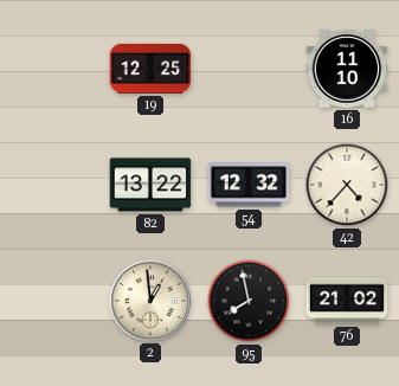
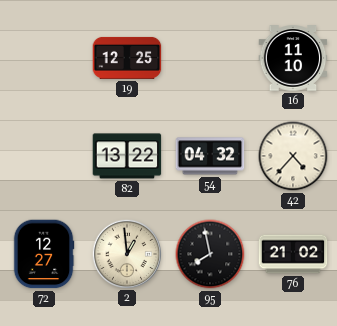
54: 12:32 -> 04:32 (210, 156)
72: none -> 12:27 (44, 254)
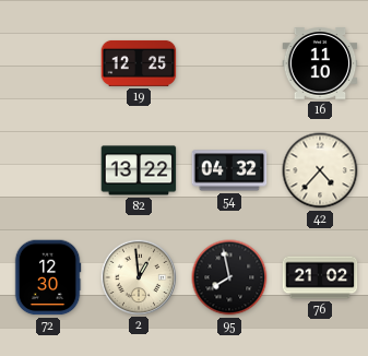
72: 12:27 -> 12:30 (48, 277)
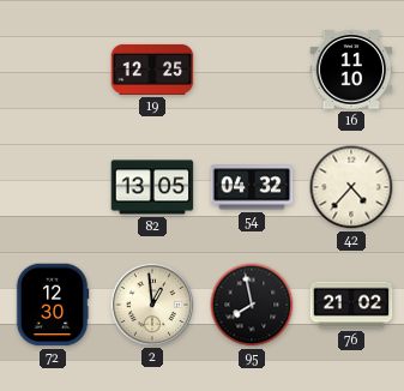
82: 13:22 -> 13:05 (152, 187)
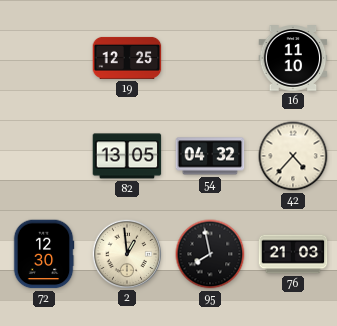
76: 21:02 -> 21:03 (293, 254)
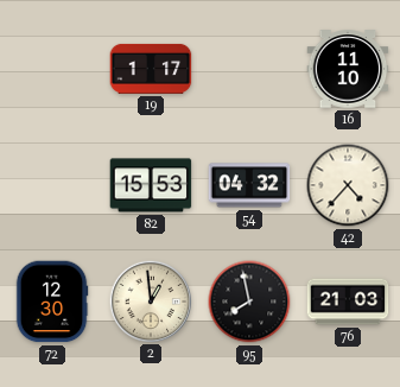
19: 12:25 -> 1:17 (151, 69)
82: 13:05 -> 15:53 (151, 185)
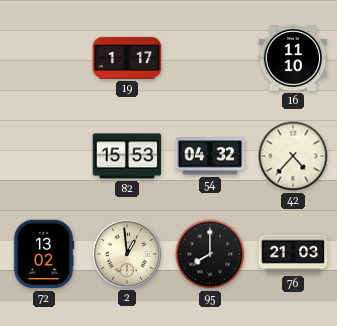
72: 12:30 -> 13:02 (44, 254)
95: 7:58 -> 8:00 (210, 254)
